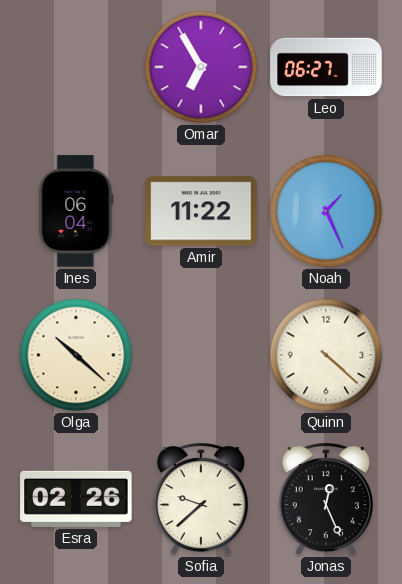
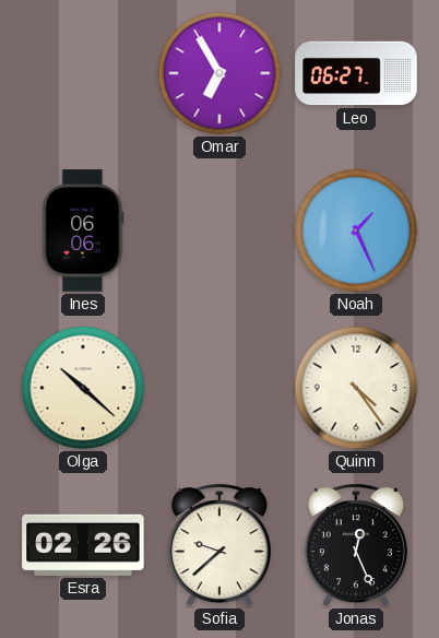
Ines: 06:04 -> 06:06 (83, 231)
Amir: 11:22 -> none (201, 211)
Quinn: 4:22 -> 4:24 (356, 388)
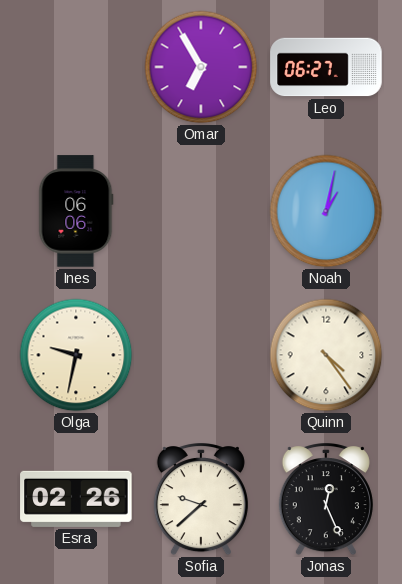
Noah: 1:26 -> 1:02 (326, 211)
Olga: 10:22 -> 9:32 (76, 355)
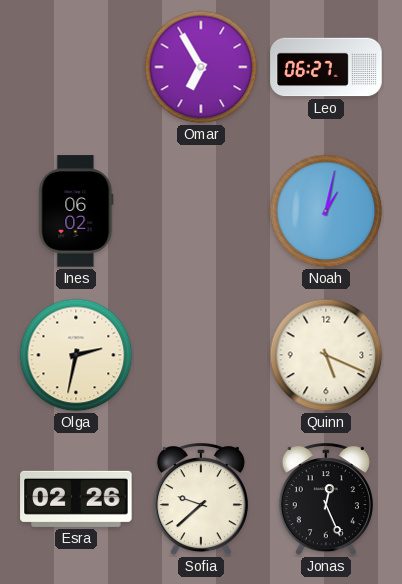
Ines: 06:06 -> 06:02 (76, 211)
Olga: 9:32 -> 2:32 (76, 355)
Quinn: 4:24 -> 5:19 (326, 355)
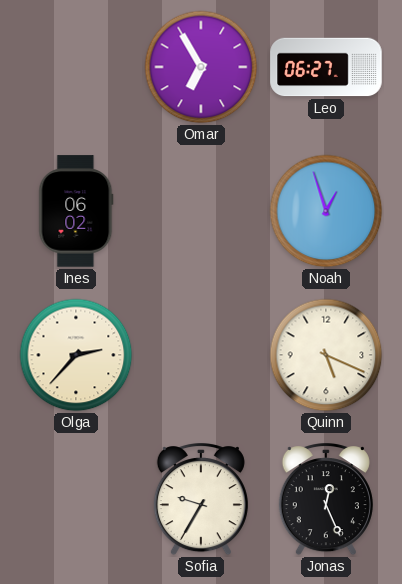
Noah: 1:02 -> 12:57 (326, 211)
Olga: 2:32 -> 2:37 (76, 355)
Esra: 02:26 -> none (76, 499)
Sofia: 9:38 -> 9:35 (201, 500)
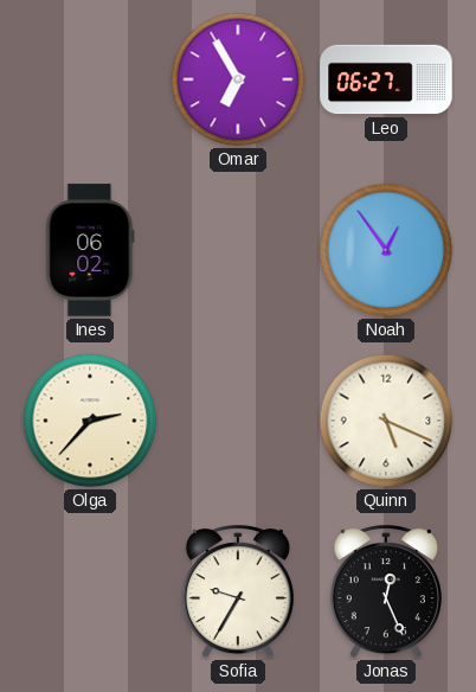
Noah: 12:57 -> 12:54 (386, 250)
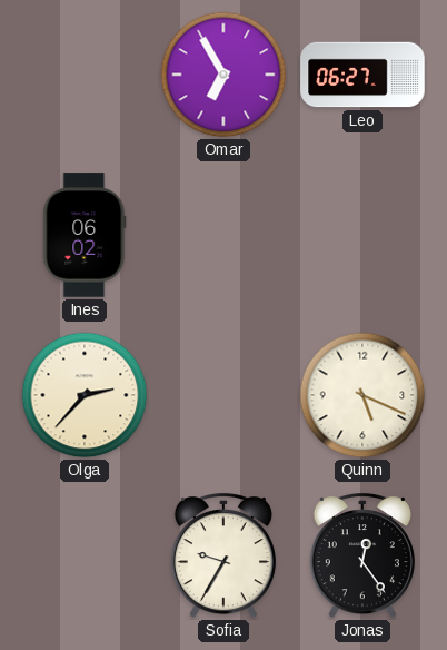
Noah: 12:54 -> none (386, 250)
Jonas: 12:26 -> 12:24 (362, 557)
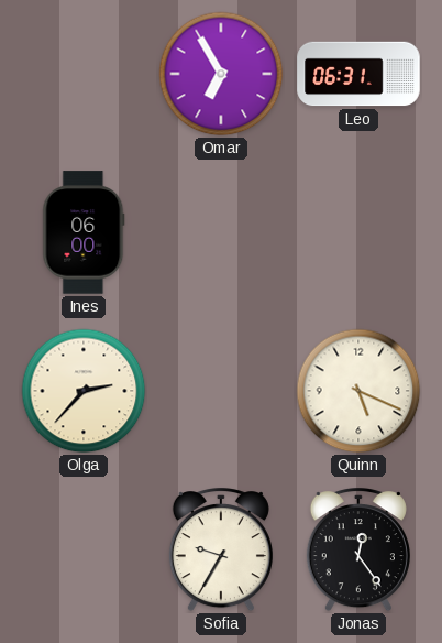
Leo: 06:27 -> 06:31 (358, 74)
Ines: 06:02 -> 06:00 (84, 232)
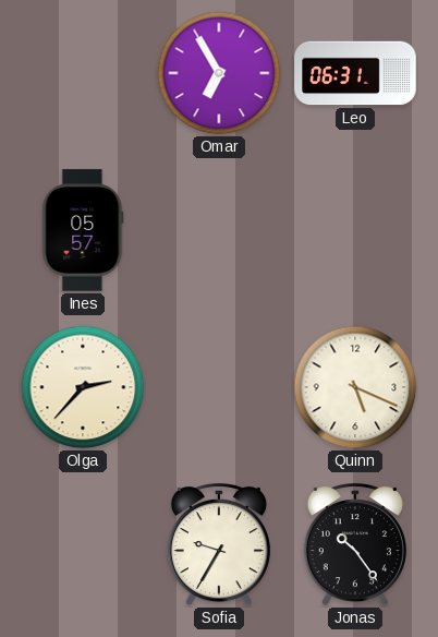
Ines: 06:00 -> 05:57 (83, 230)
Jonas: 12:24 -> 10:24 (355, 545)
